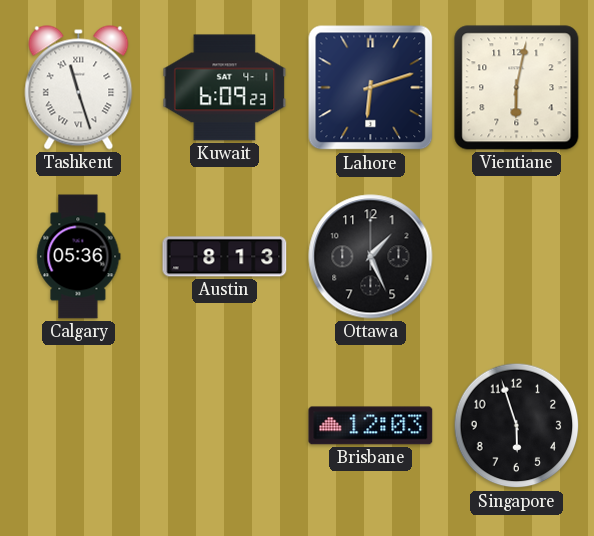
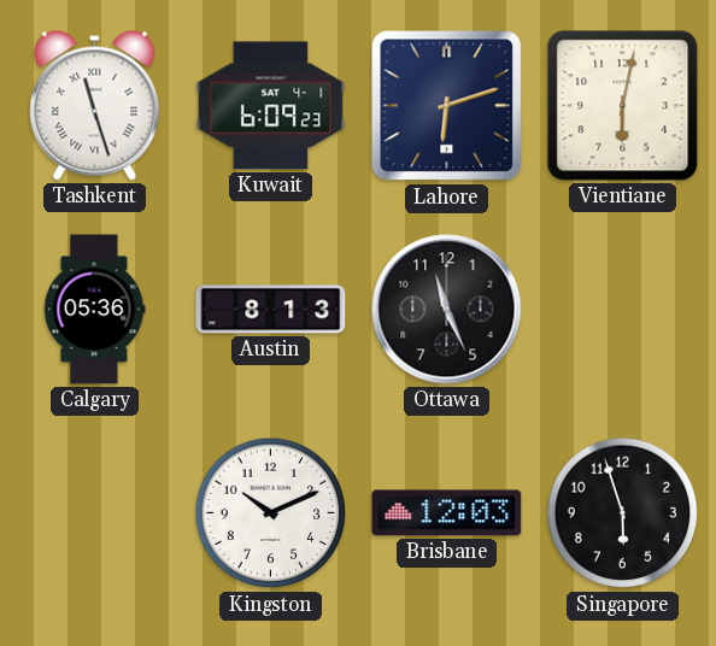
Ottawa: 1:26 -> 11:26 (447, 310)
Kingston: none -> 10:11 (271, 513)
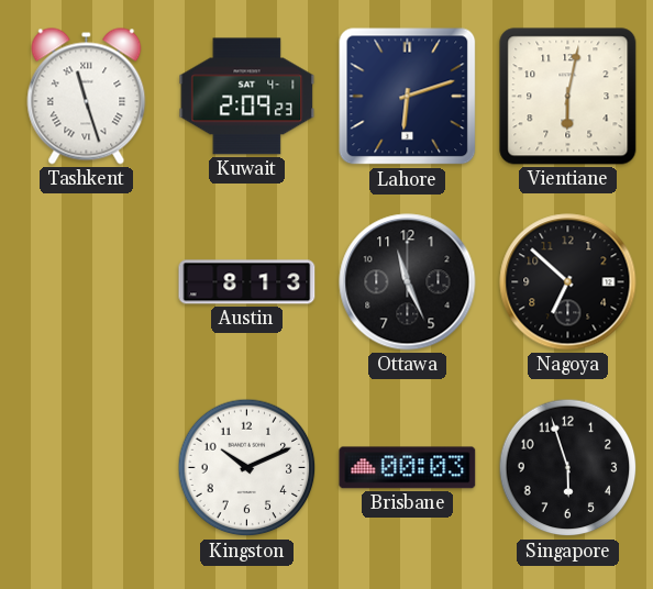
Kuwait: 6:09 -> 2:09 (247, 97)
Calgary: 05:36 -> none (95, 310)
Nagoya: none -> 6:52 (568, 282)
Brisbane: 12:03 -> 00:03 (408, 468)
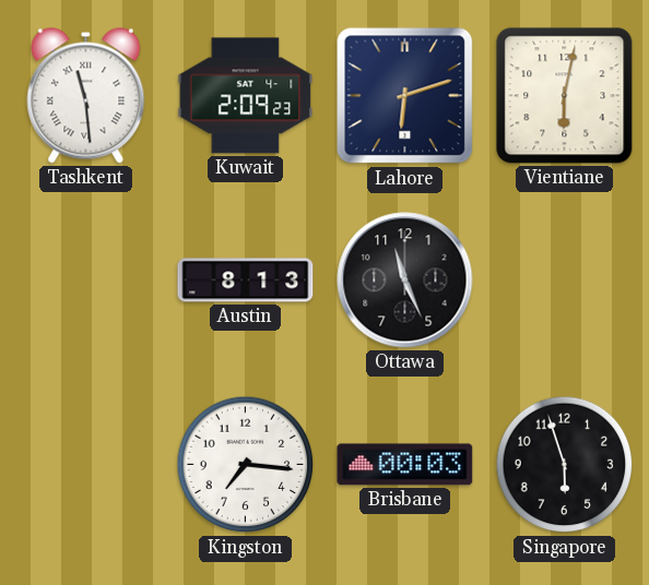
Tashkent: 11:27 -> 11:29 (86, 96)
Nagoya: 6:52 -> none (568, 282)
Kingston: 10:11 -> 7:16 (246, 465)
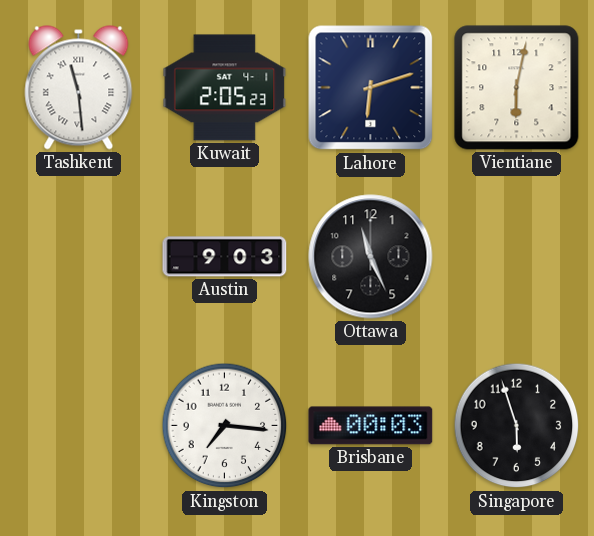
Kuwait: 2:09 -> 2:05 (225, 88)
Austin: 8:13 -> 9:03 (225, 257)
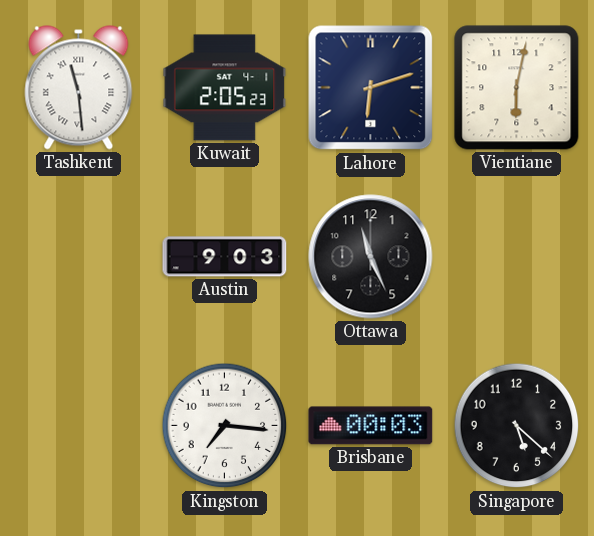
Singapore: 5:57 -> 5:22 (517, 426)
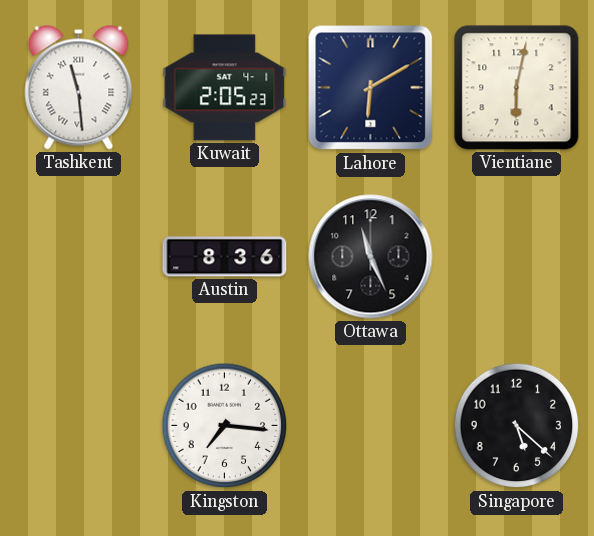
Lahore: 6:12 -> 6:10 (371, 88)
Austin: 9:03 -> 8:36 (225, 257)
Brisbane: 00:03 -> none (371, 426)
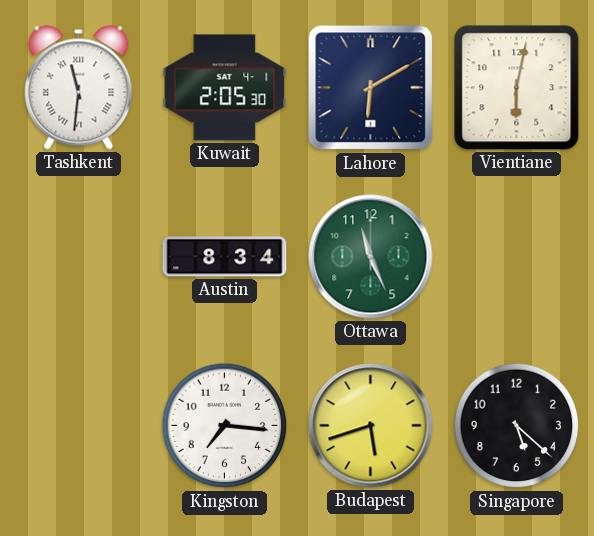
Tashkent: 11:29 -> 11:31 (79, 88)
Kuwait: 2:05:23 -> 2:05:30 (225, 88)
Austin: 8:36 -> 8:34 (225, 257)
Ottawa dial: black -> green (371, 257)
Budapest: none -> 5:42 (371, 426)
